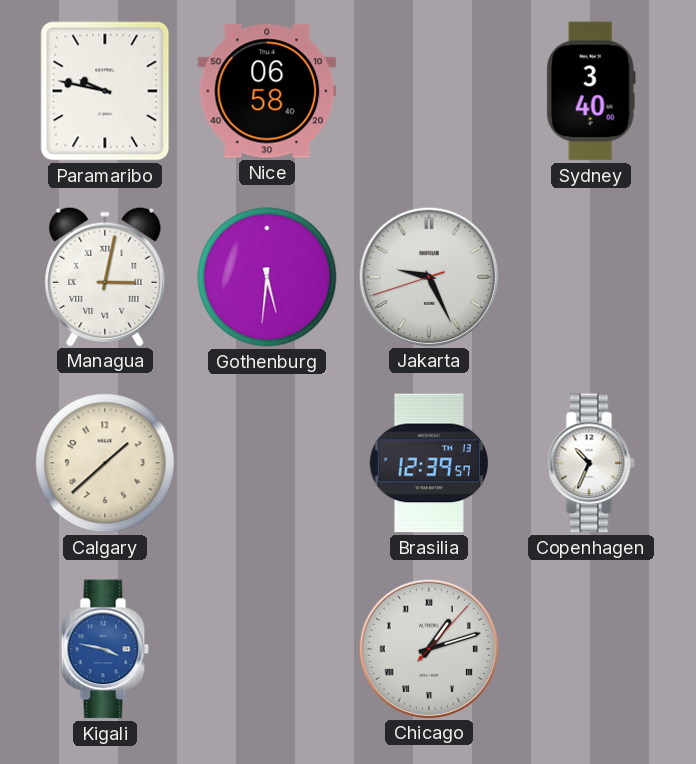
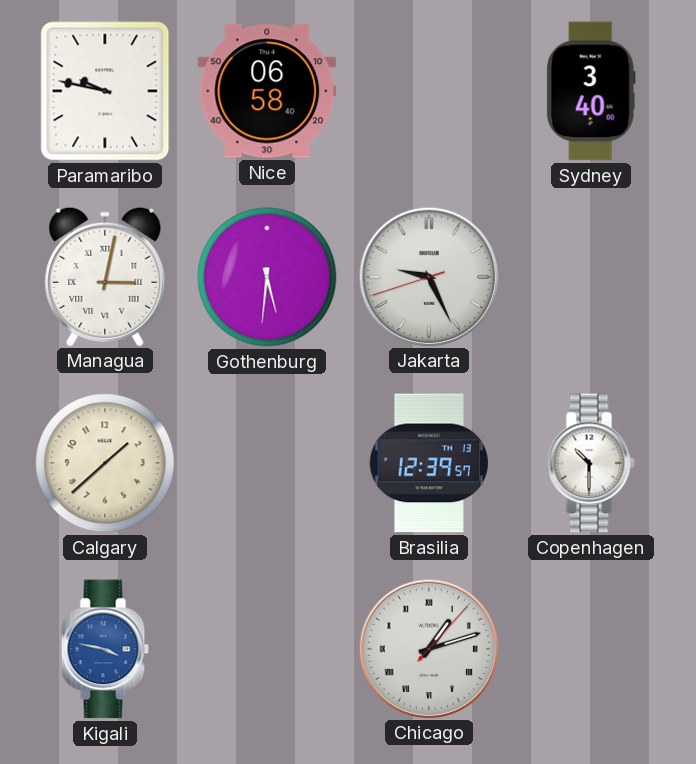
Copenhagen: 10:34 -> 10:30 (591, 463)
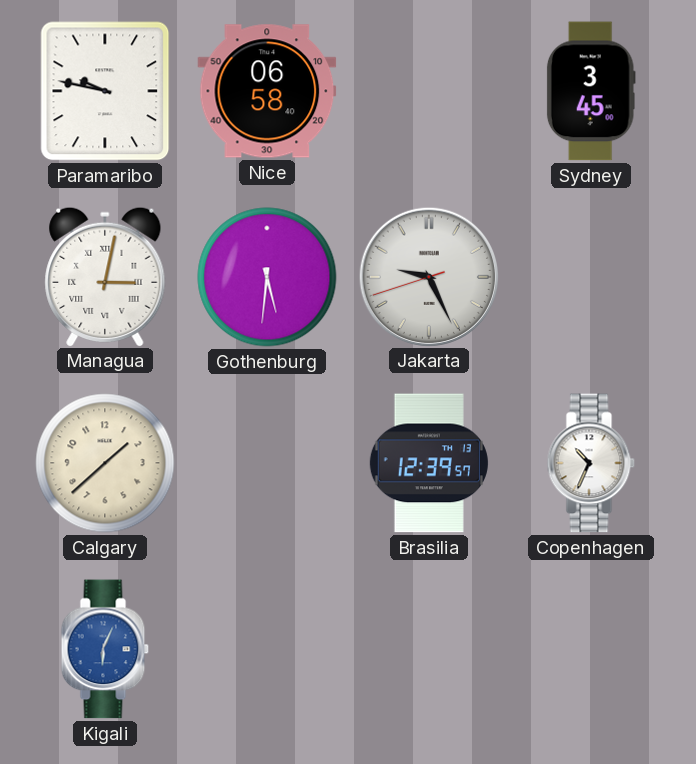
Sydney: 3:40 -> 3:45 (591, 91)
Copenhagen: 10:30 -> 10:34 (591, 463)
Kigali: 3:47 -> 6:04 (105, 649)
Chicago: 1:12 -> none (428, 648)
